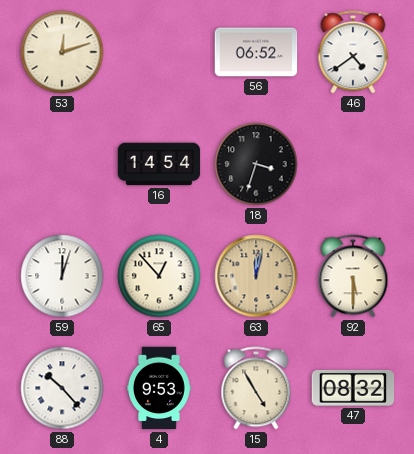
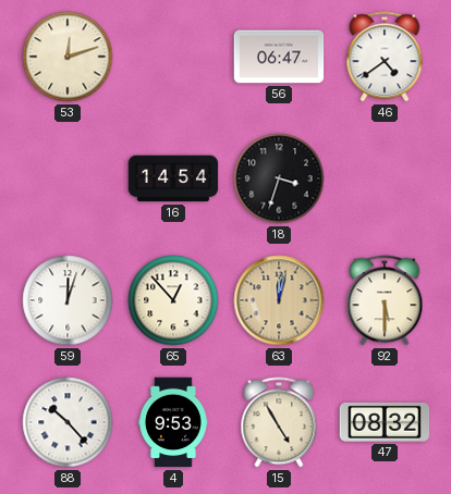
56: 06:52 -> 06:47 (279, 57)
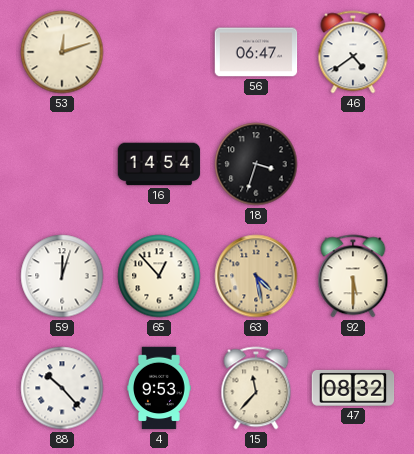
63: 12:02 -> 4:28 (256, 276)
15: 4:55 -> 11:37 (256, 388)
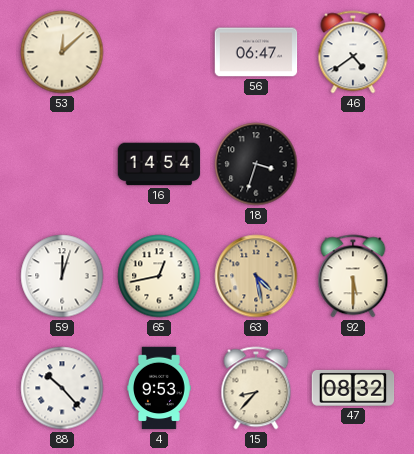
53: 12:12 -> 12:08 (62, 52)
65: 12:53 -> 12:43 (159, 276)
15: 11:37 -> 8:37 (256, 388)
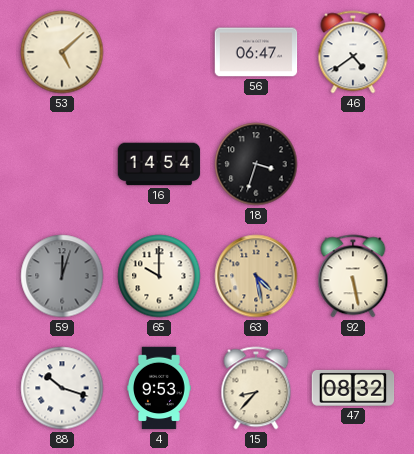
53: 12:08 -> 5:08 (62, 52)
59 dial: white -> grey (62, 276)
65: 12:43 -> 10:00 (159, 276)
92: 5:30 -> 5:28 (353, 276)
88: 10:23 -> 10:18 (62, 388)
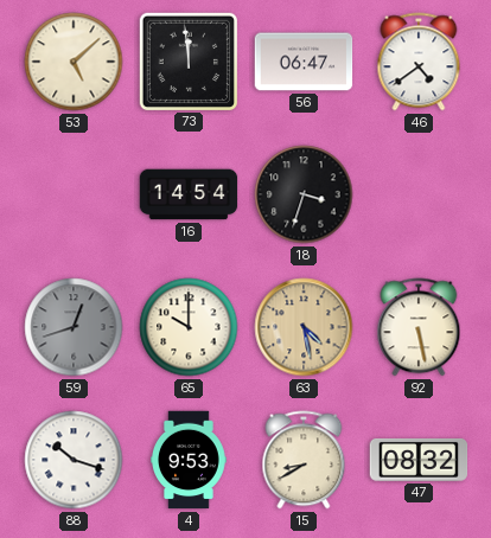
73: none -> 11:59 (187, 60)
59: 12:03 -> 12:42 (74, 327)
15: 8:37 -> 8:40 (304, 460)
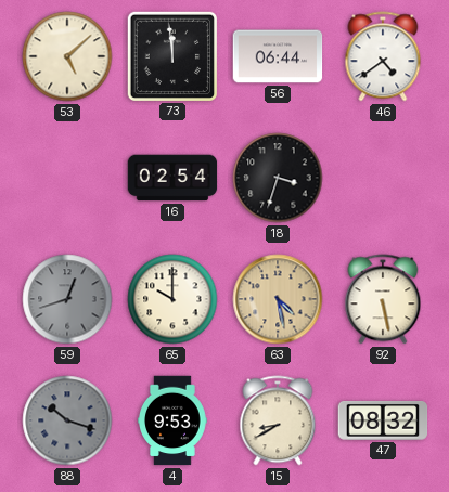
56: 06:47 -> 06:44 (278, 56)
16: 14:54 -> 02:54 (172, 178)
88 dial: white -> grey (67, 420)
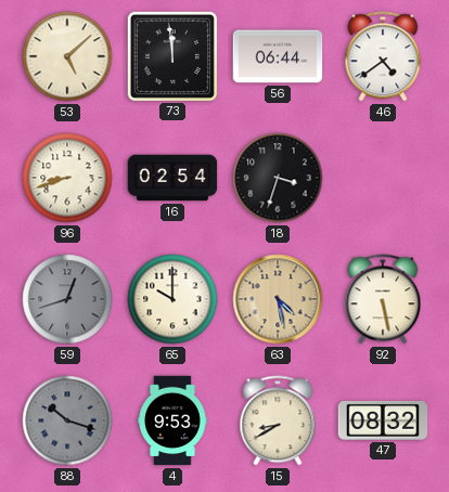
96: none -> 8:42 (67, 178)
